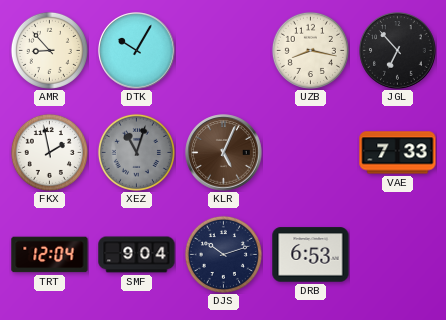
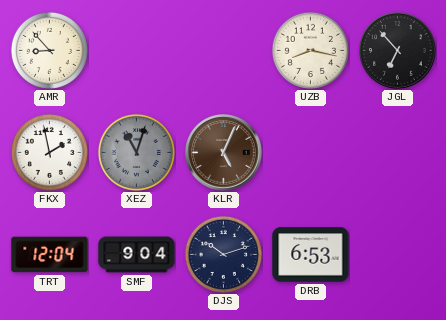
DTK: 10:05 -> none (137, 51)
VAE: 7:33 -> none (398, 153)
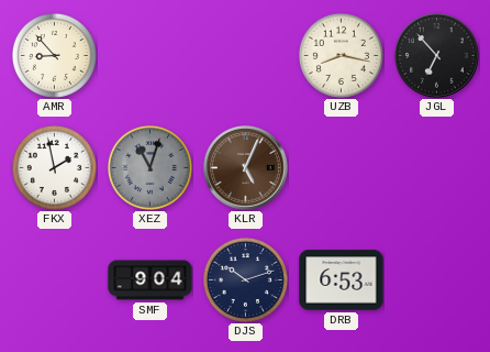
TRT: 12:04 -> none (50, 255)
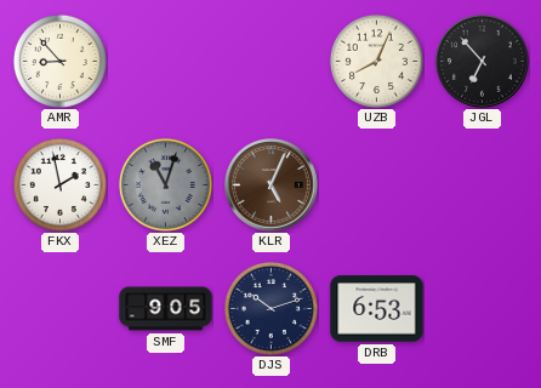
UZB: 8:17 -> 8:04 (376, 61)
SMF: 9:04 -> 9:05 (166, 309)
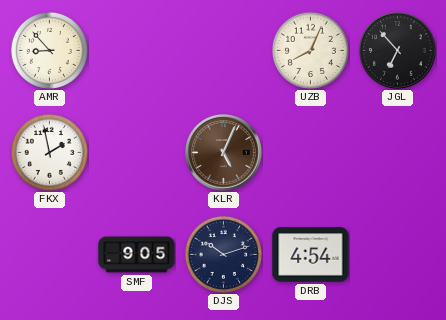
XEZ: 11:03 -> none (165, 184)
DRB: 6:53 -> 4:54 (311, 255)
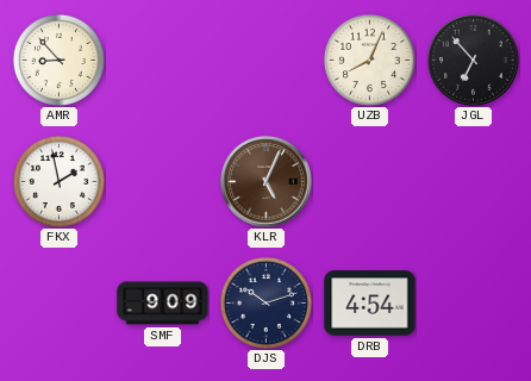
SMF: 9:05 -> 9:09 (163, 304)
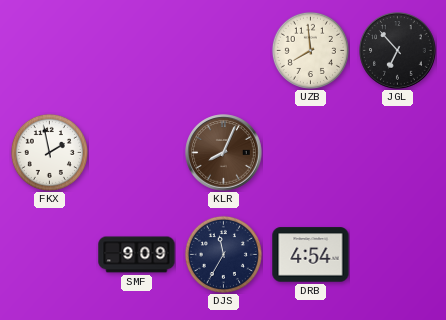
AMR: 8:53 -> none (58, 60)
UZB: 8:04 -> 7:59 (310, 50)
KLR: 5:04 -> 8:04 (224, 153)
DJS: 10:12 -> 11:35 (223, 254)
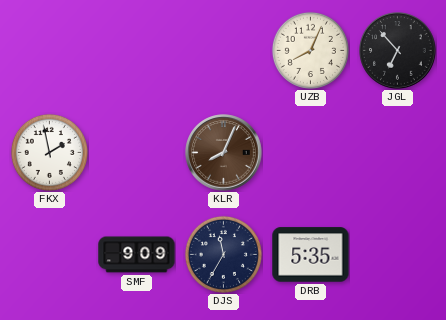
UZB: 7:59 -> 8:04 (310, 50)
DRB: 4:54 -> 5:35 (311, 255)
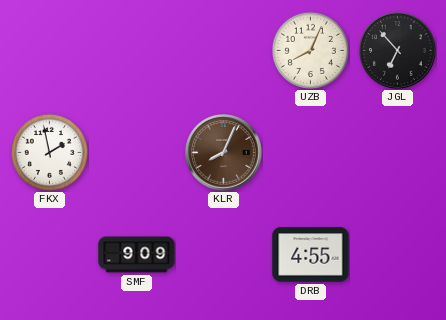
DJS: 11:35 -> none (223, 254)
DRB: 5:35 -> 4:55 (311, 255)
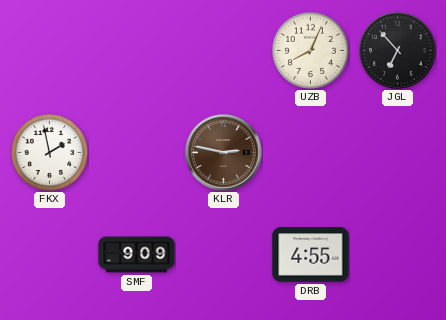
KLR: 8:04 -> 2:47 (224, 153)
